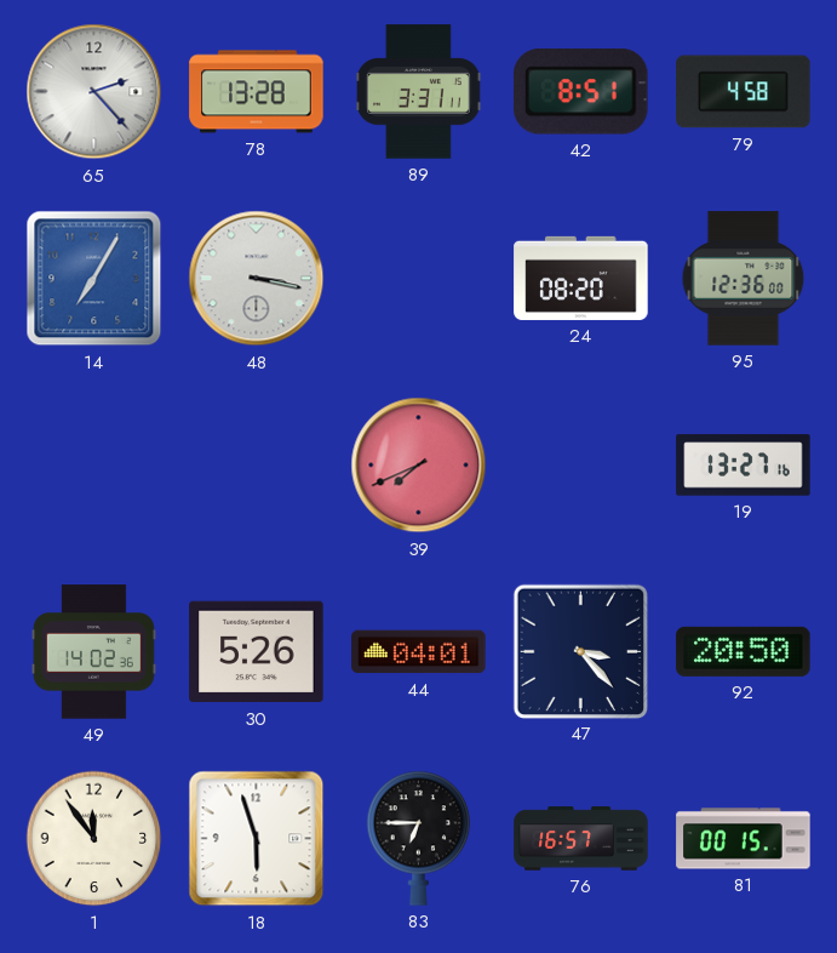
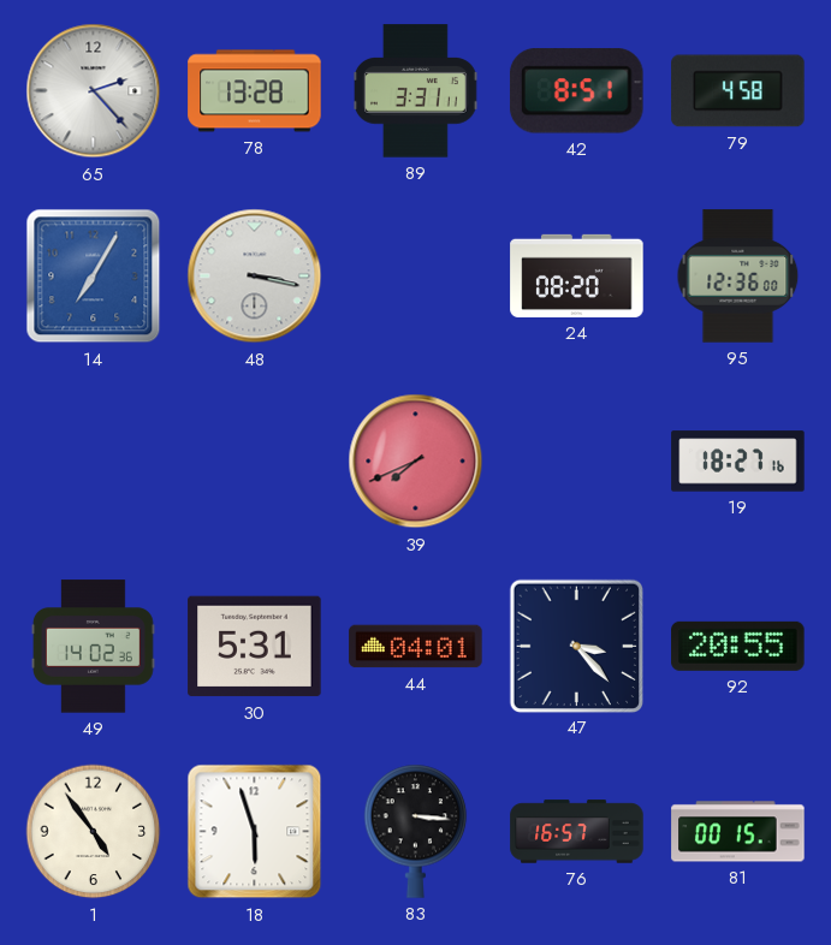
19: 13:27 -> 18:27 (738, 462)
30: 5:26 -> 5:31 (255, 647)
92: 20:50 -> 20:55 (738, 646)
1: 11:54 -> 4:54 (94, 832)
83: 6:45 -> 3:16 (416, 831)
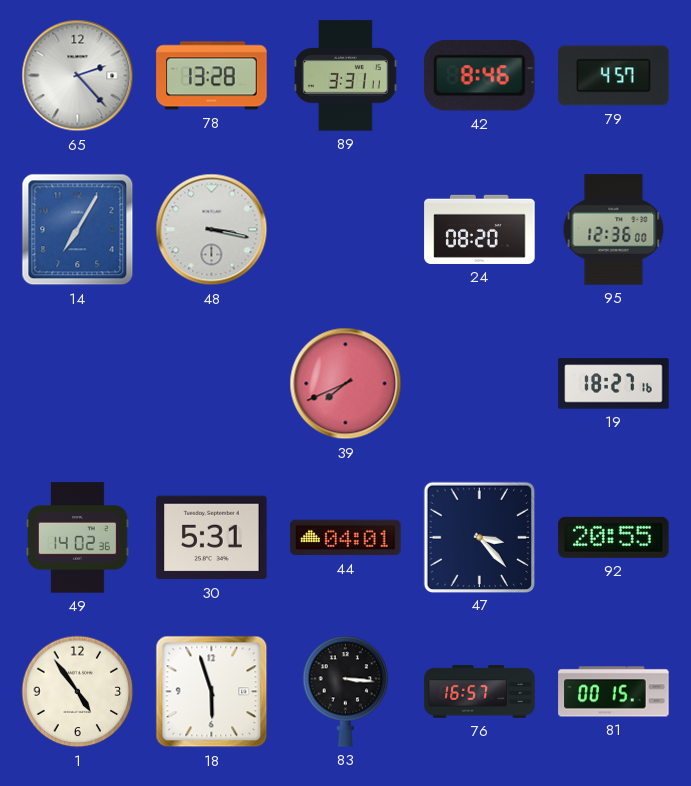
42: 8:51 -> 8:46 (479, 76)
79: 4:58 -> 4:57 (614, 76)
